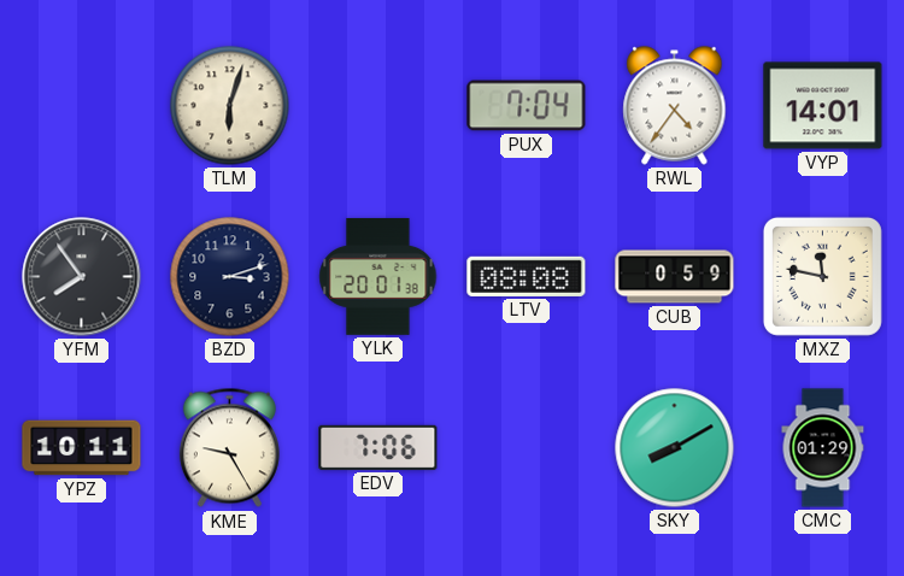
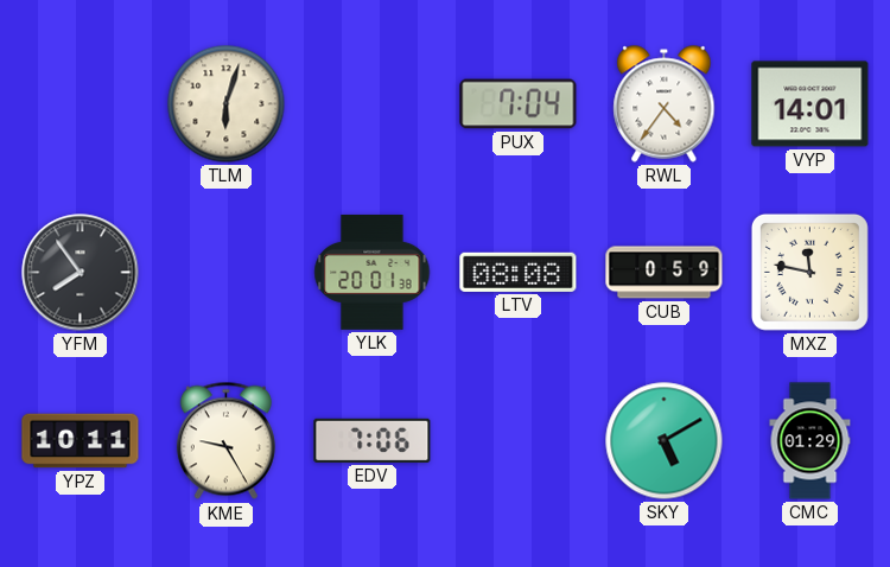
BZD: 3:12 -> none (230, 277)
SKY: 8:10 -> 5:10 (665, 441)
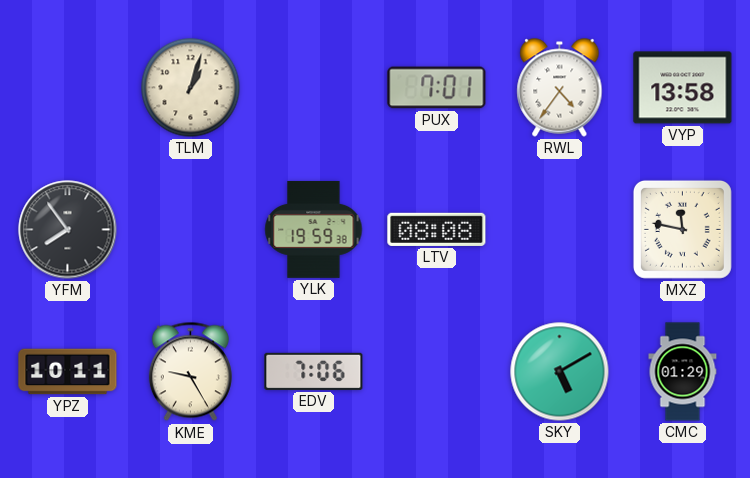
TLM: 6:03 -> 1:03 (191, 88)
PUX: 7:04 -> 7:01 (437, 88)
VYP: 14:01 -> 13:58 (683, 88)
YLK: 20:01 -> 19:59 (314, 229)
CUB: 0:59 -> none (665, 273)
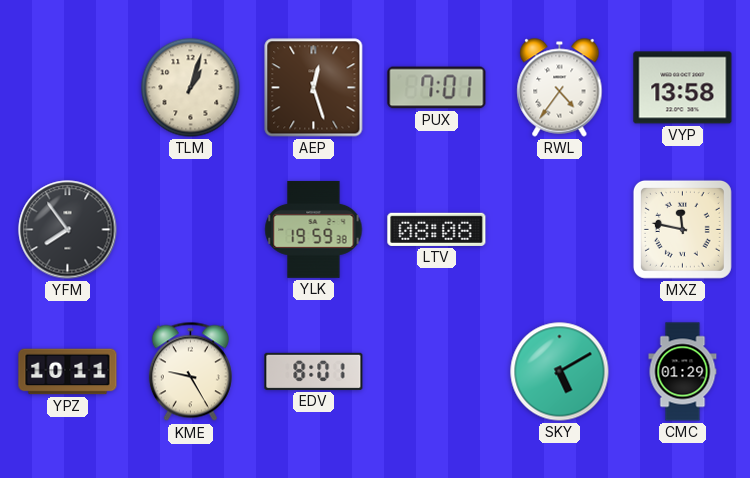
AEP: none -> 12:27 (314, 88)
EDV: 7:06 -> 8:01 (314, 371)
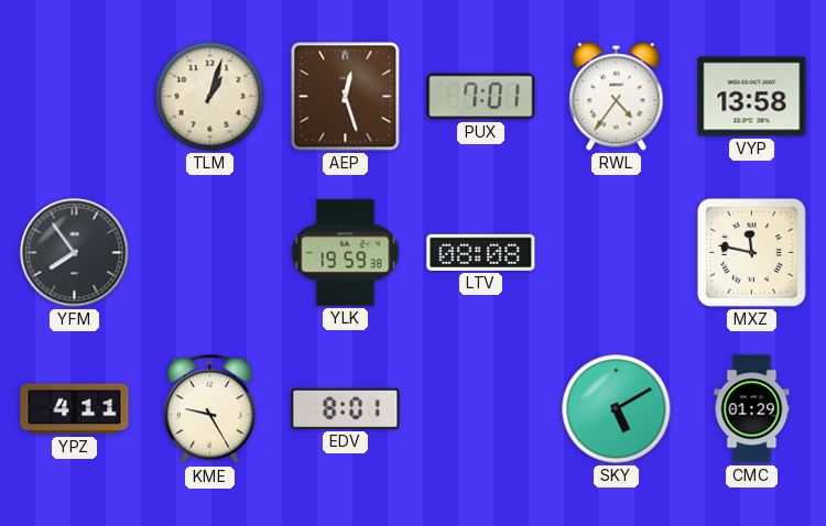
YPZ: 10:11 -> 4:11 (75, 409)
